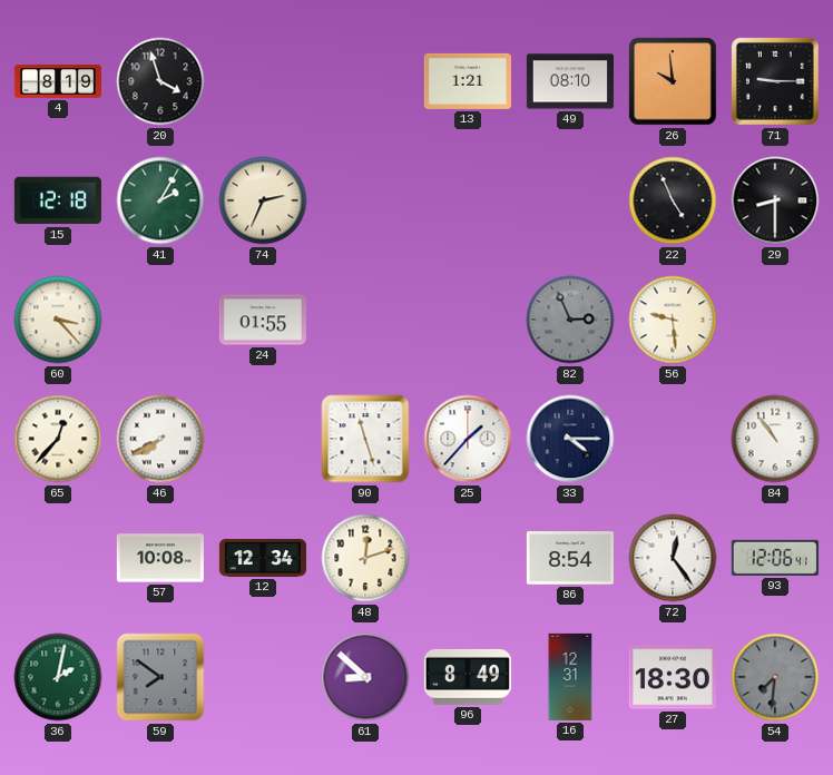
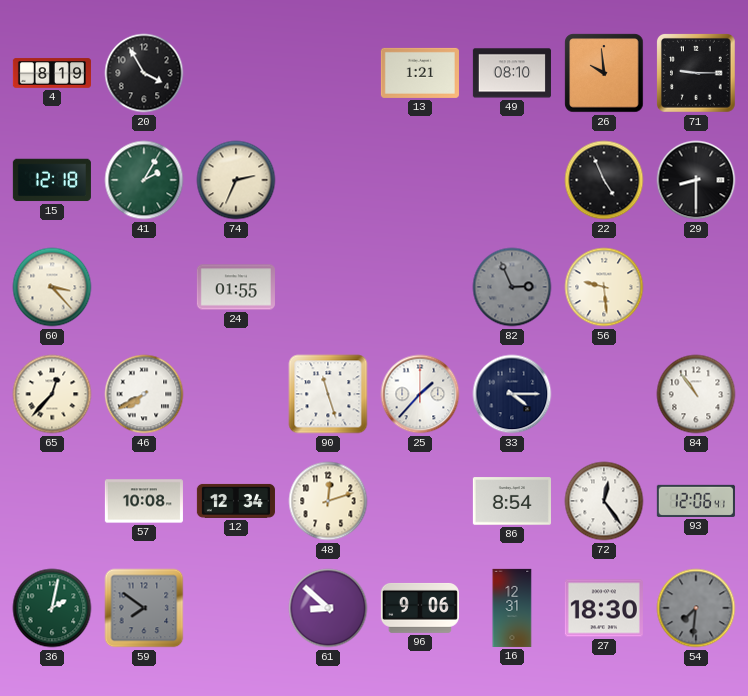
20: 3:57 -> 3:55 (144, 73)
96: 8:49 -> 9:06 (420, 608)
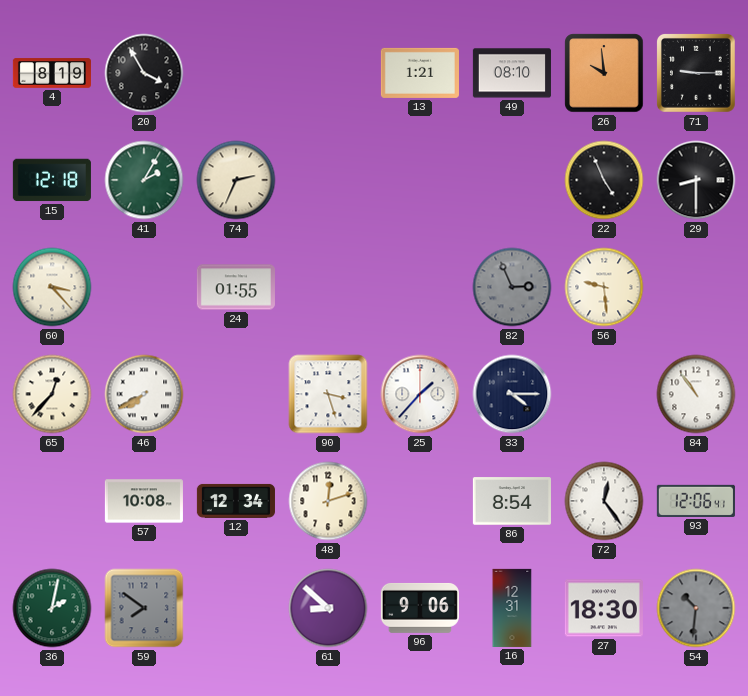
90: 11:27 -> 3:27 (328, 394)
54: 7:31 -> 10:31 (696, 608)
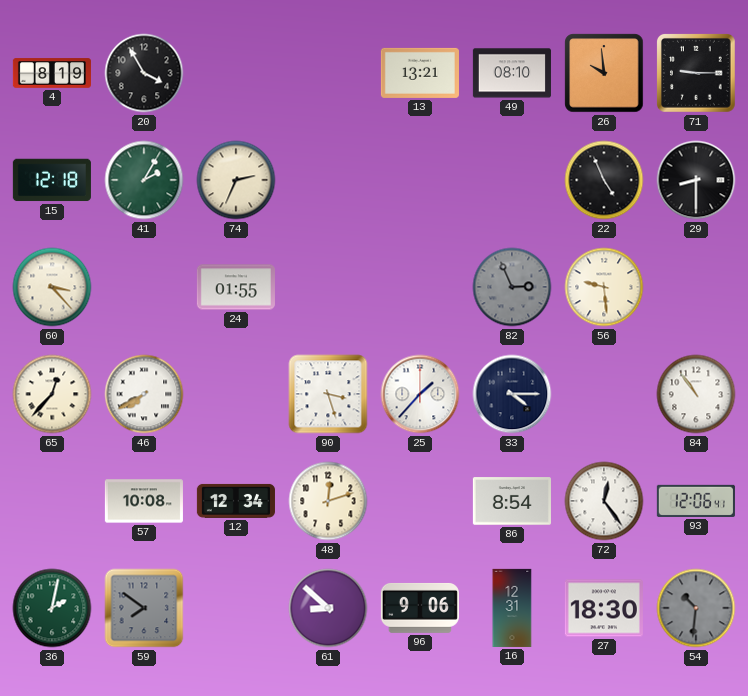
13: 1:21 -> 13:21 (420, 73)
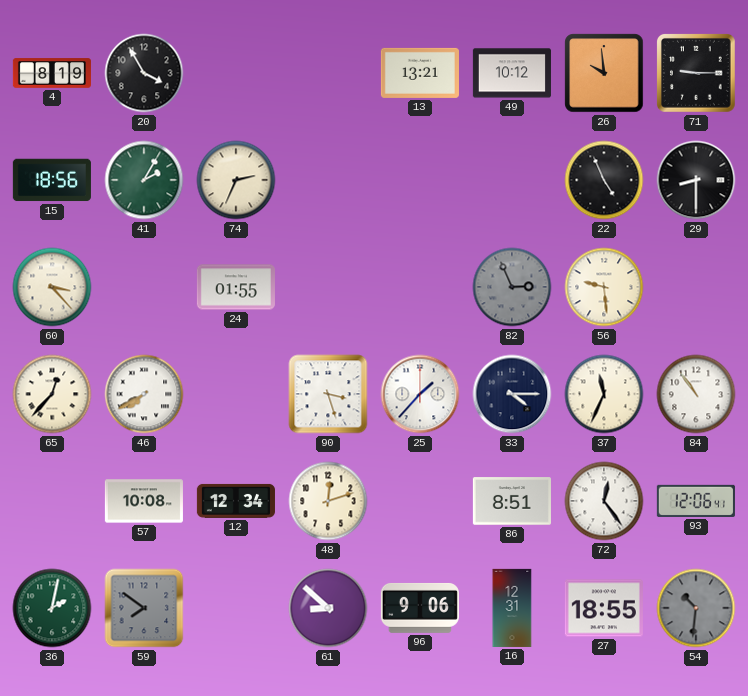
49: 08:10 -> 10:12 (512, 73)
15: 12:18 -> 18:56 (52, 180)
37: none -> 11:34 (604, 394)
86: 8:54 -> 8:51 (512, 501)
27: 18:30 -> 18:55 (604, 608)
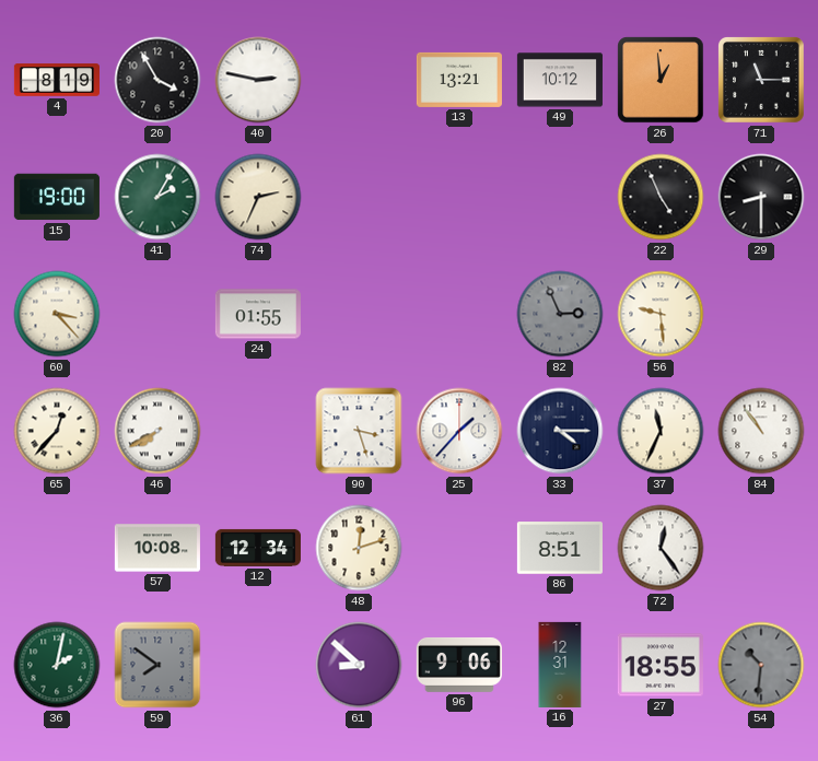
40: none -> 2:47 (258, 80)
26: 9:59 -> 12:59 (661, 80)
71: 9:15 -> 11:15 (761, 80)
15: 18:56 -> 19:00 (57, 197)
93: 12:06 -> none (696, 501)
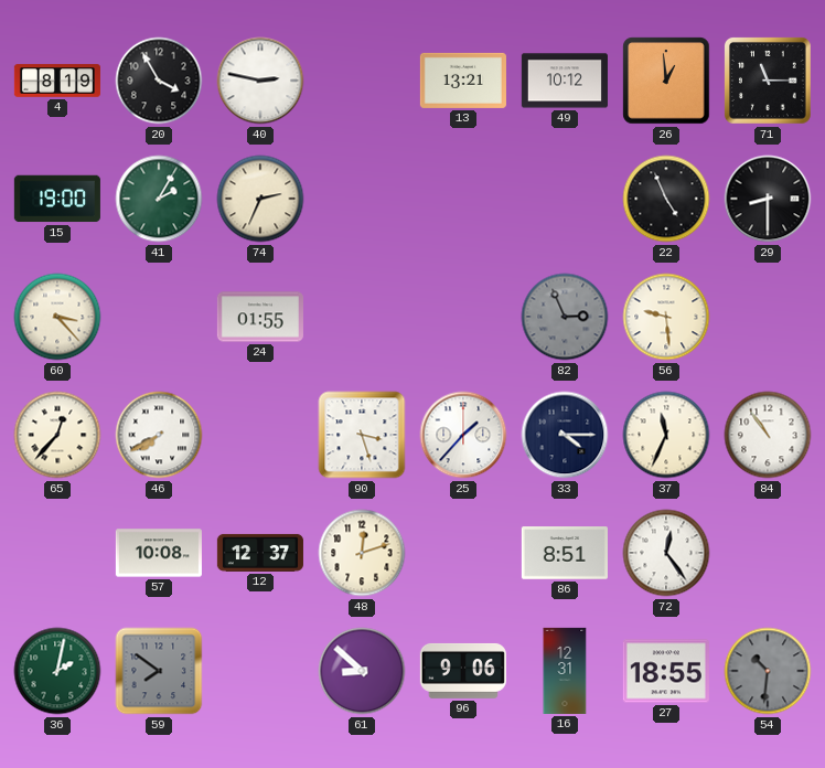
12: 12:34 -> 12:37 (260, 553)
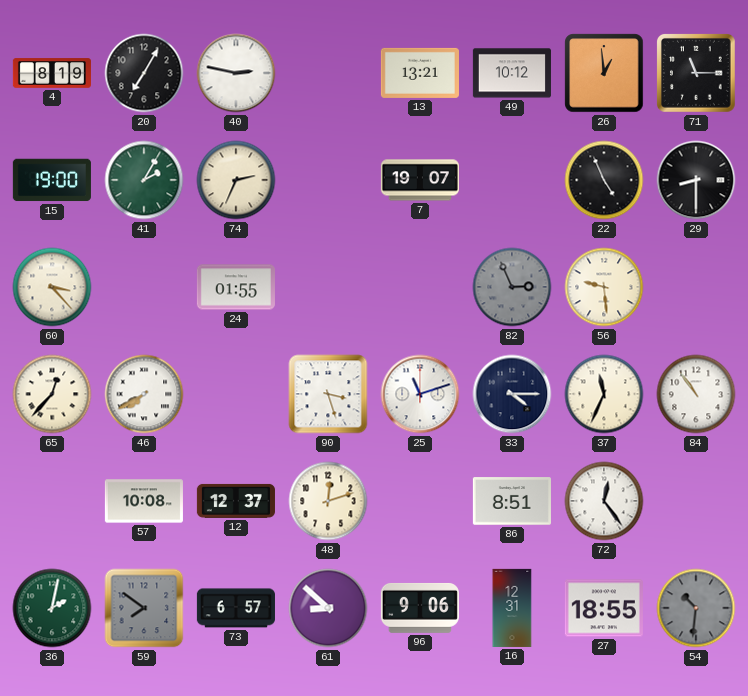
20: 3:55 -> 7:05 (144, 73)
7: none -> 19:07 (420, 180)
25: 1:37 -> 11:12 (420, 394)
73: none -> 6:57 (236, 608)
